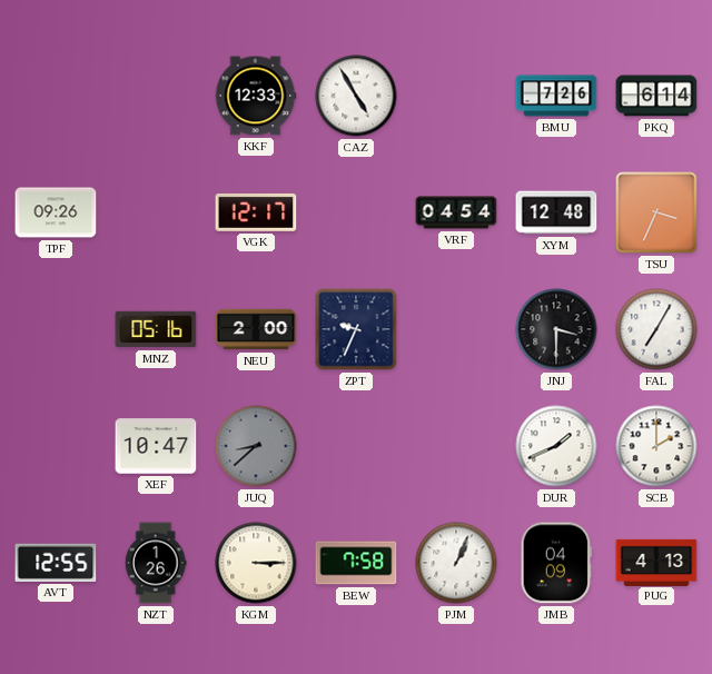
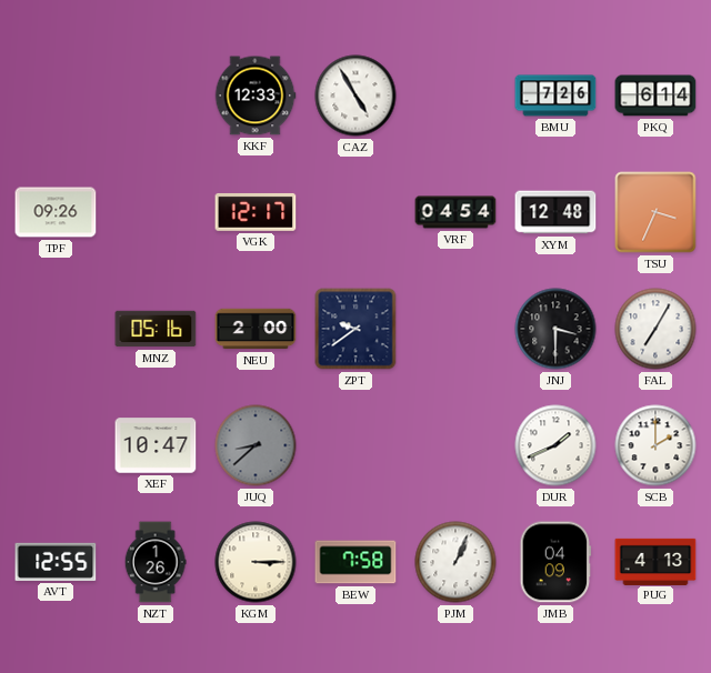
ZPT: 9:34 -> 9:39 (355, 329)
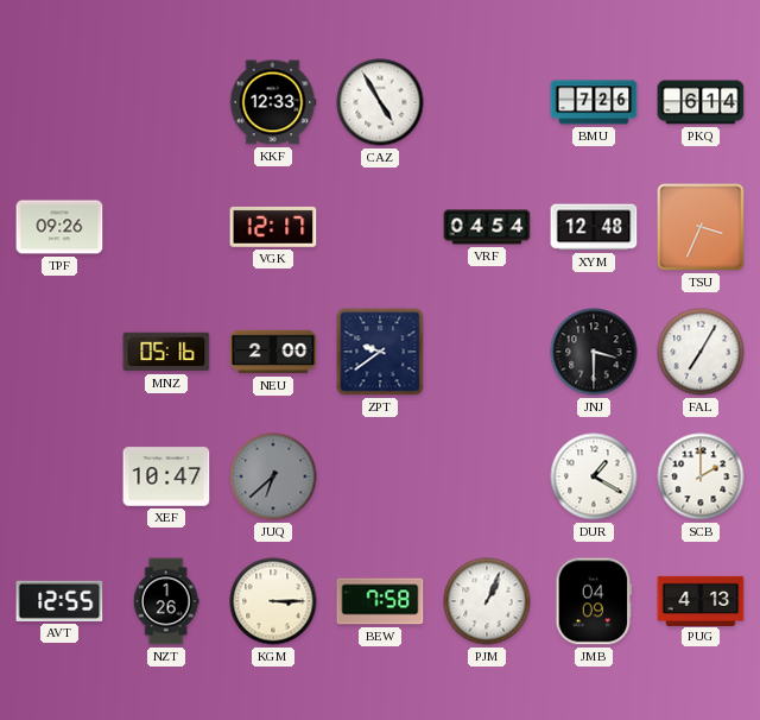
JUQ: 8:38 -> 6:38 (273, 476)
DUR: 1:41 -> 1:20 (594, 476)
